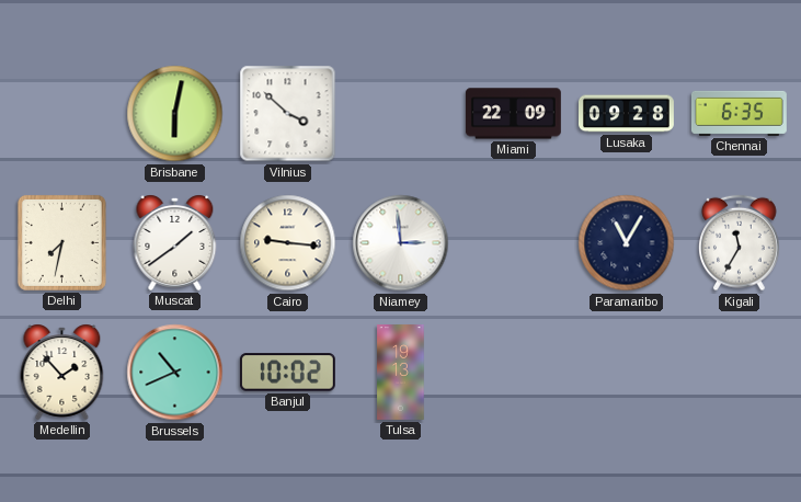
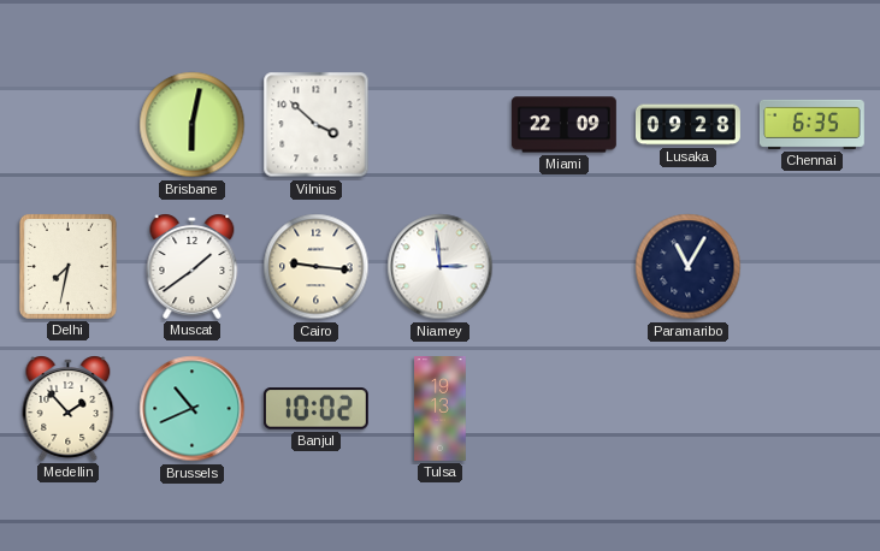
Kigali: 11:35 -> none (740, 243)
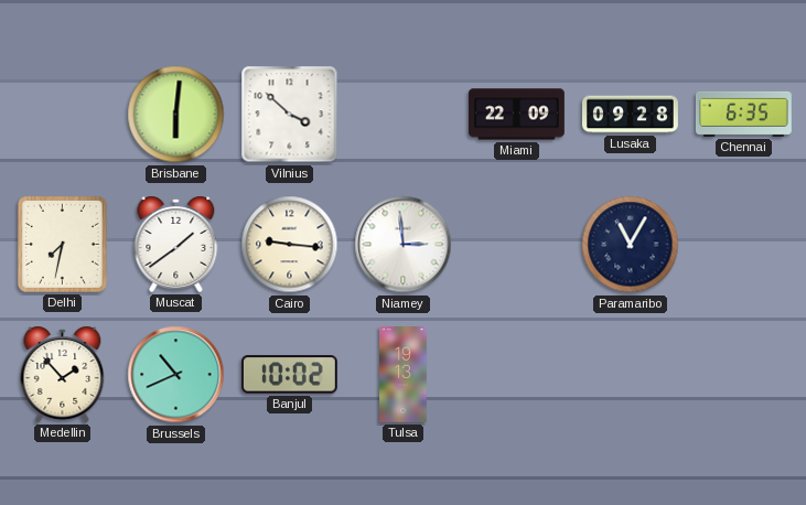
Brisbane: 6:02 -> 6:01 (176, 115)
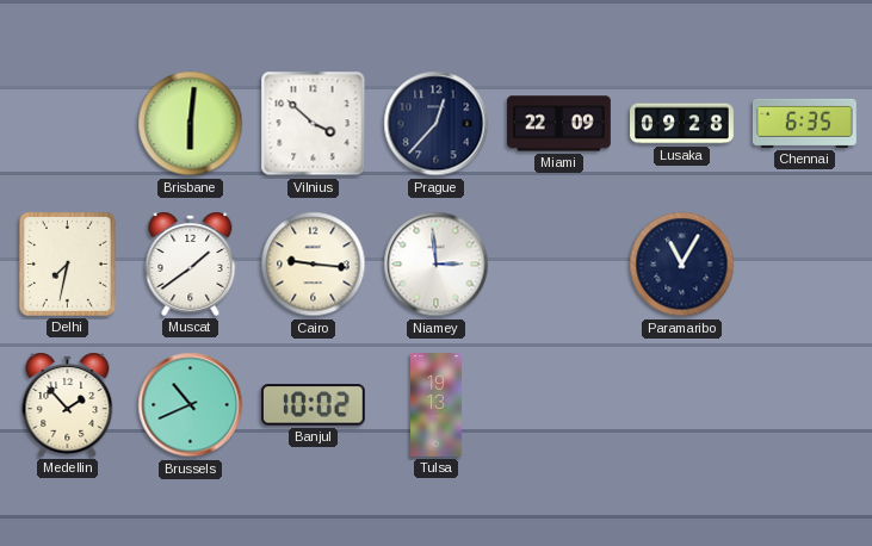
Prague: none -> 12:37 (437, 124)
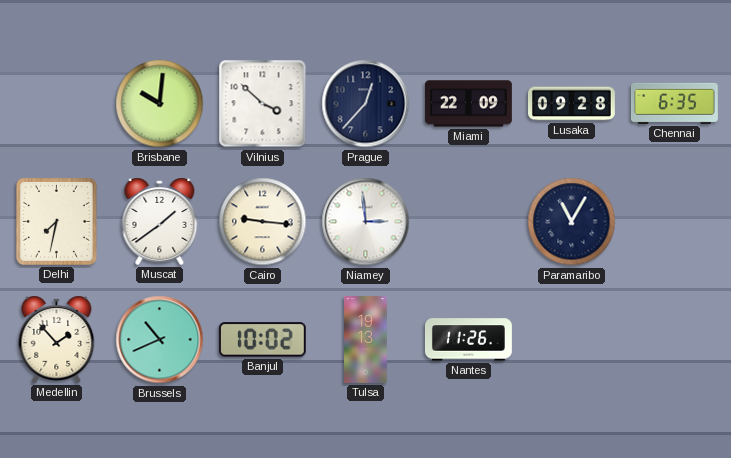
Brisbane: 6:01 -> 10:01 (160, 104)
Nantes: none -> 11:26 (468, 340)
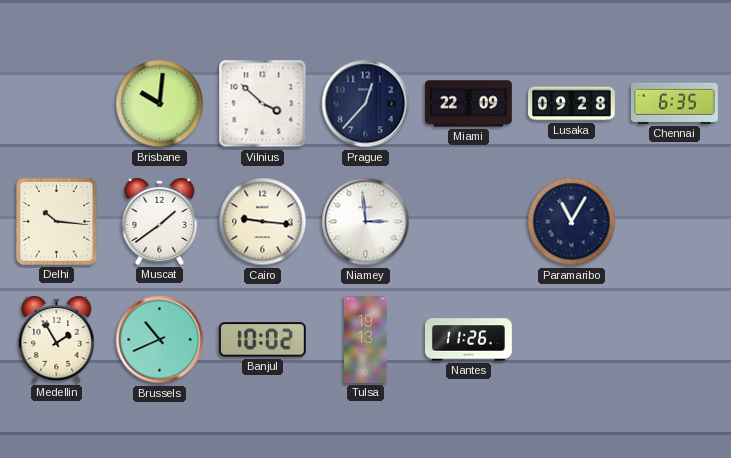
Delhi: 7:32 -> 10:16 (56, 221)
Medellin: 1:53 -> 1:55 (57, 339)
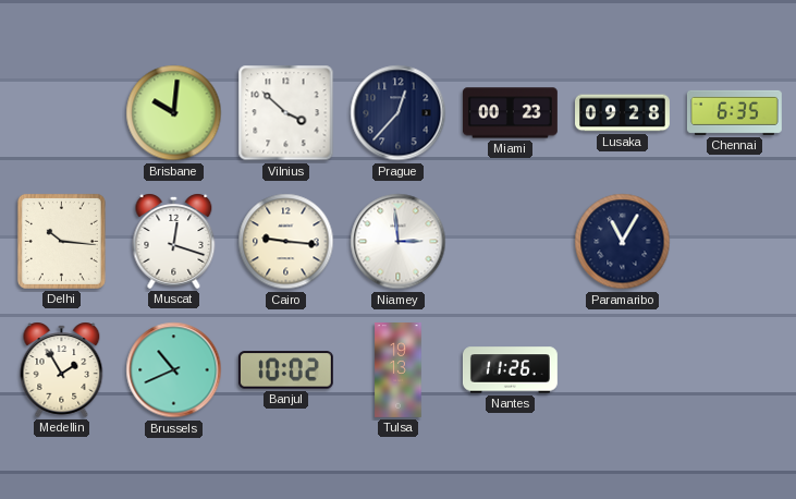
Miami: 22:09 -> 00:23 (510, 113)
Muscat: 1:39 -> 12:18 (174, 241)
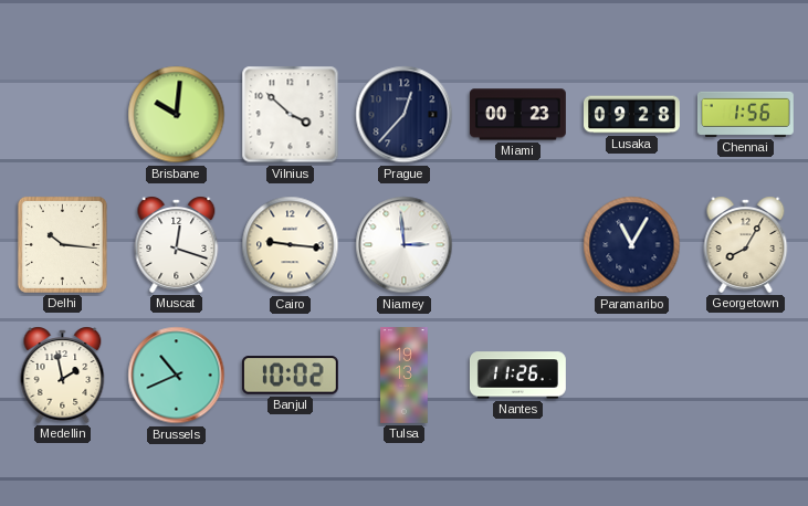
Chennai: 6:35 -> 1:56 (745, 114)
Georgetown: none -> 8:05 (746, 244)
Medellin: 1:55 -> 1:58 (63, 375)
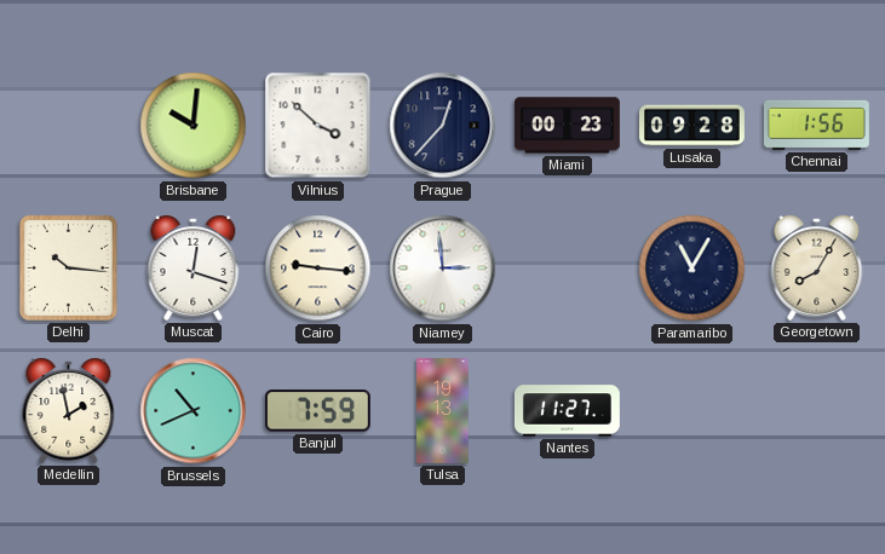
Banjul: 10:02 -> 7:59 (317, 411)
Nantes: 11:26 -> 11:27 (567, 411)
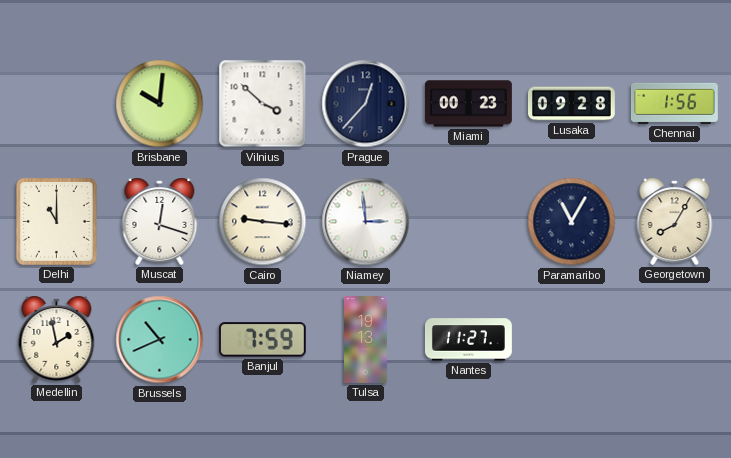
Delhi: 10:16 -> 11:00 (56, 221)
